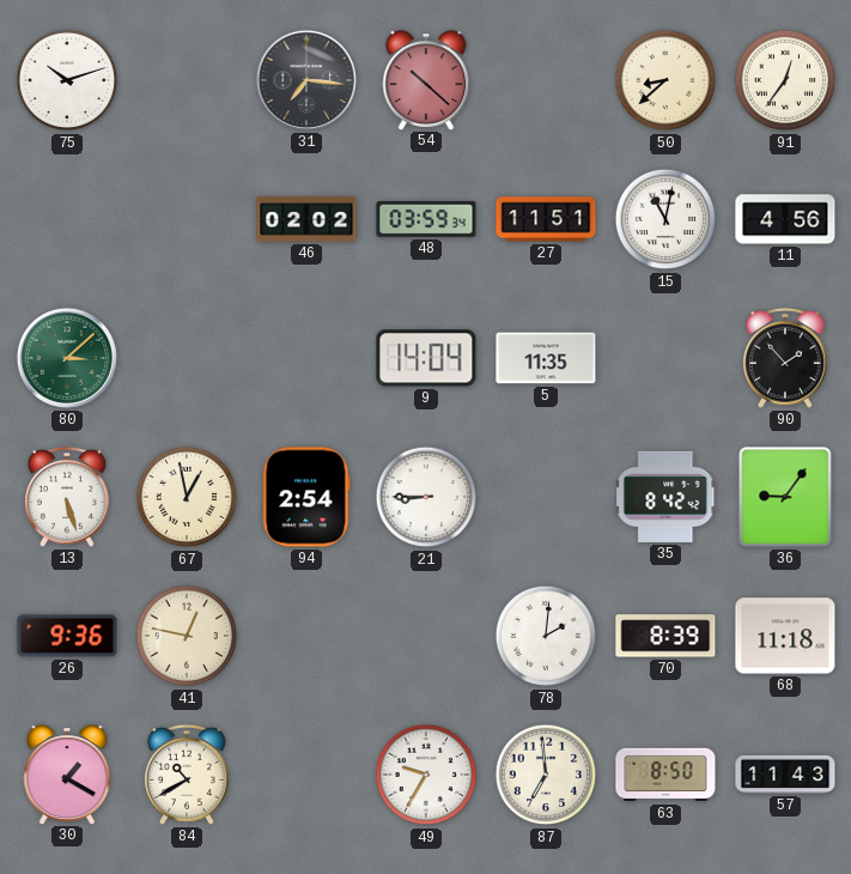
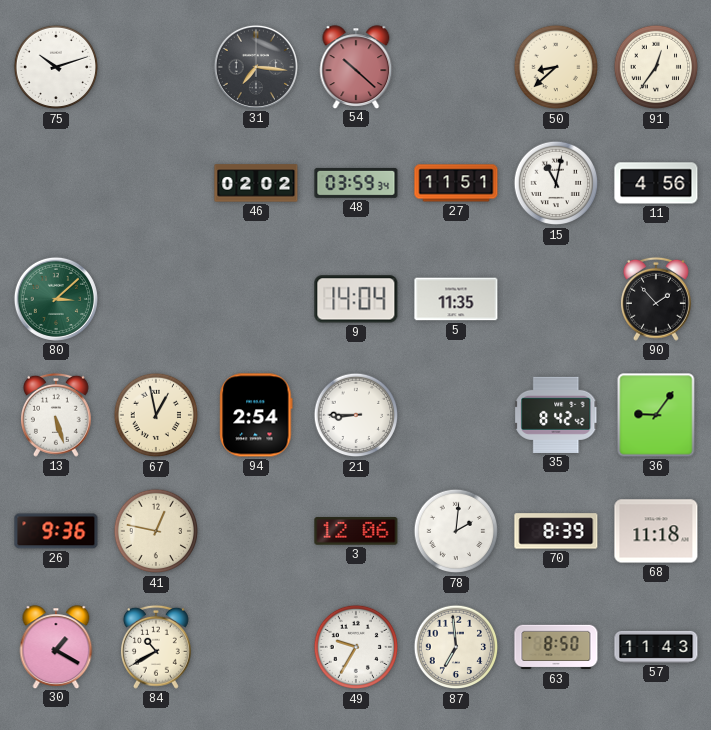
3: none -> 12:06 (356, 531)
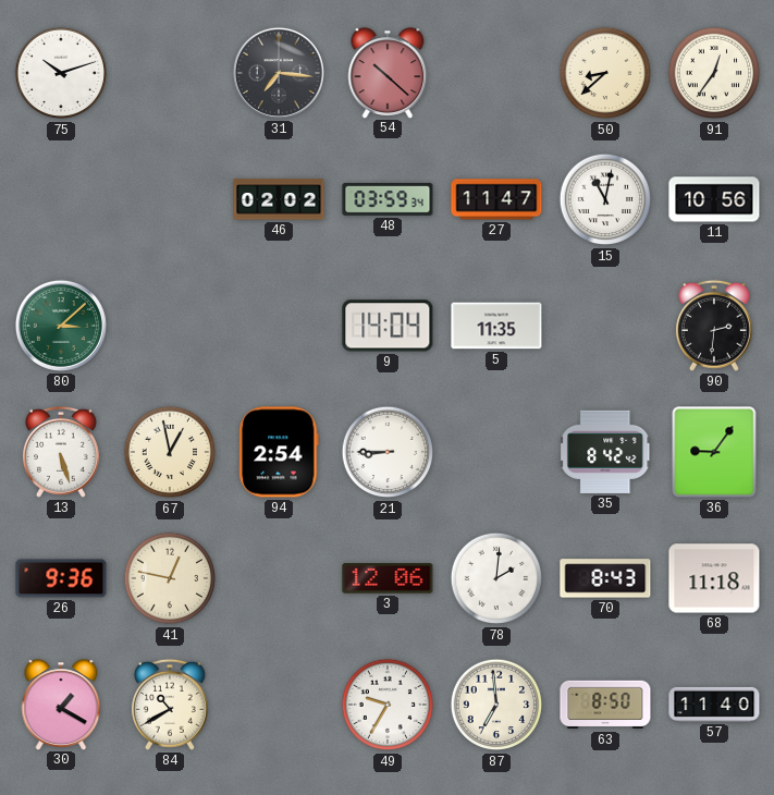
27: 11:51 -> 11:47 (496, 199)
11: 4:56 -> 10:56 (714, 199)
90: 1:53 -> 2:31 (714, 326)
70: 8:39 -> 8:43 (605, 578)
57: 11:43 -> 11:40 (714, 705)
